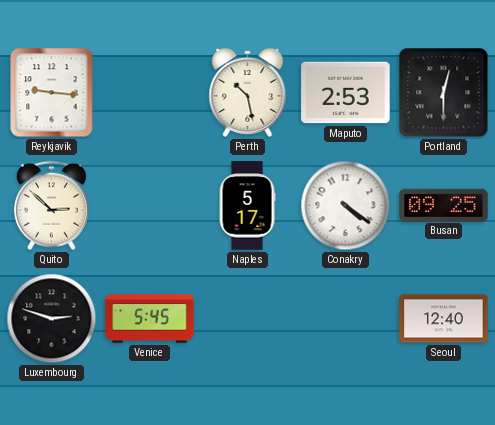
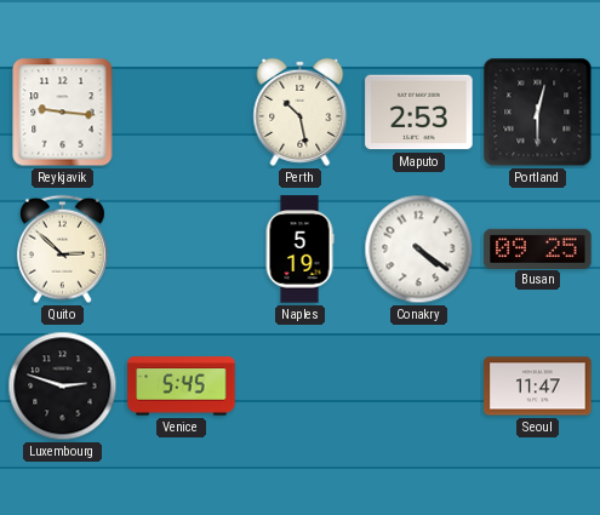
Naples: 5:17 -> 5:19 (299, 250)
Seoul: 12:40 -> 11:47 (538, 387)
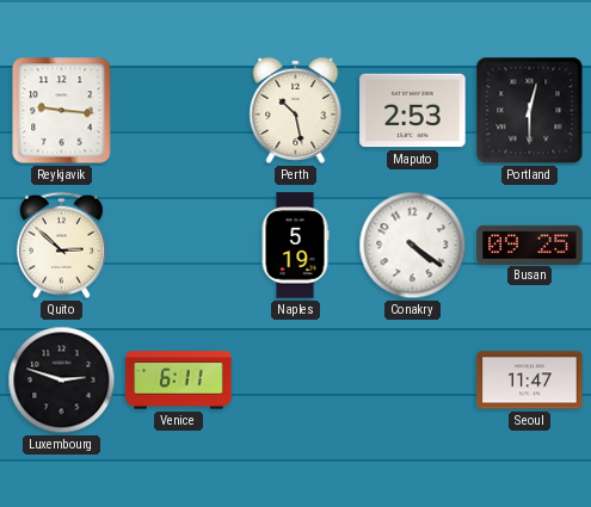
Venice: 5:45 -> 6:11 (179, 381)
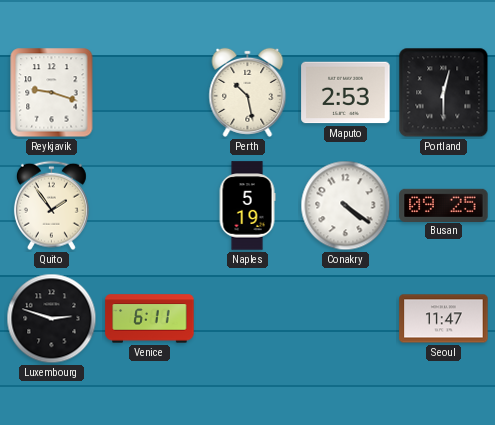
Reykjavik: 9:16 -> 9:18 (52, 93)
Quito: 2:52 -> 1:54 (51, 206)
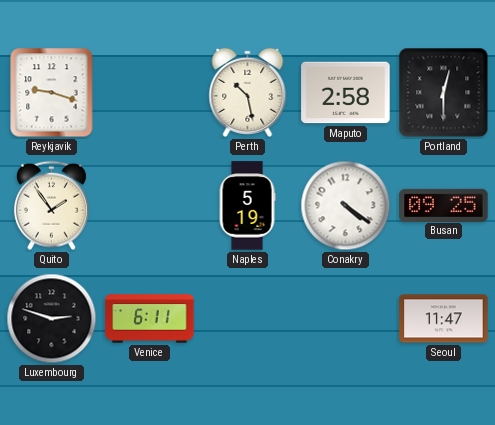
Maputo: 2:53 -> 2:58 (346, 93)
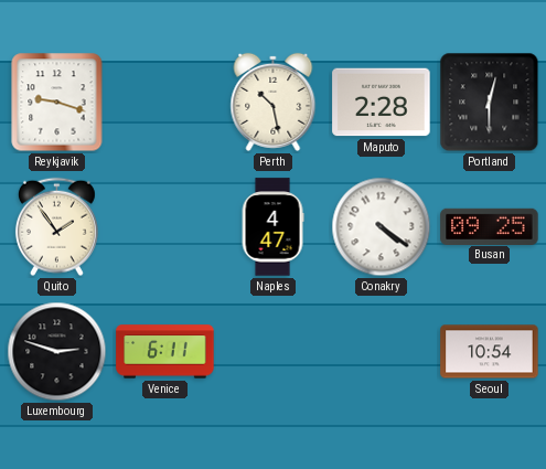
Maputo: 2:58 -> 2:28 (382, 103)
Naples: 5:19 -> 4:47 (272, 227)
Seoul: 11:47 -> 10:54 (490, 352)
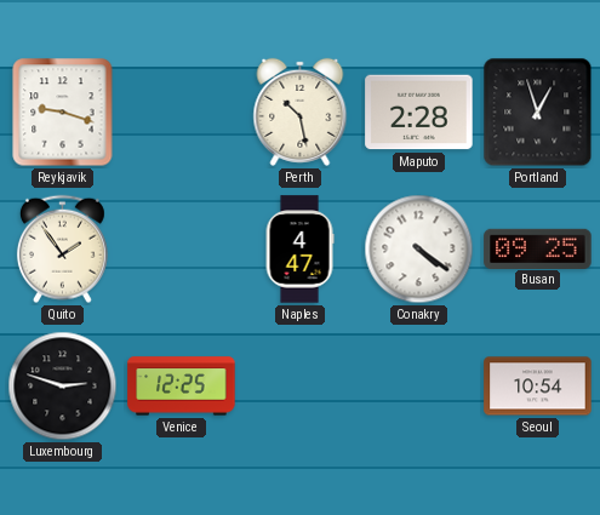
Portland: 12:30 -> 12:57 (538, 113)
Venice: 6:11 -> 12:25 (182, 387)
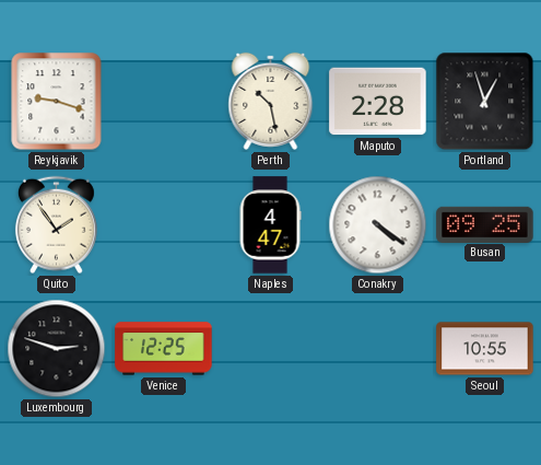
Seoul: 10:54 -> 10:55 (485, 349)
